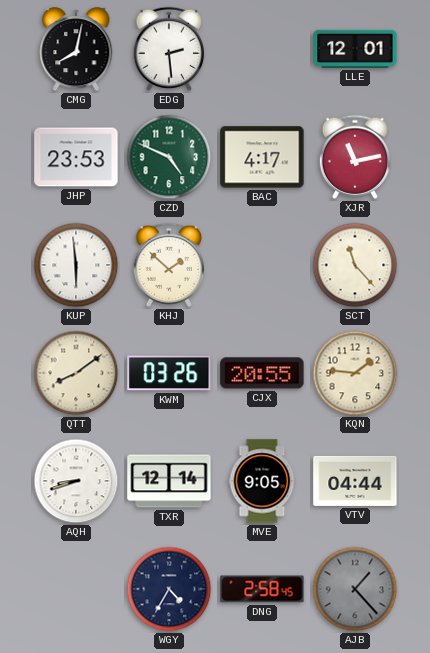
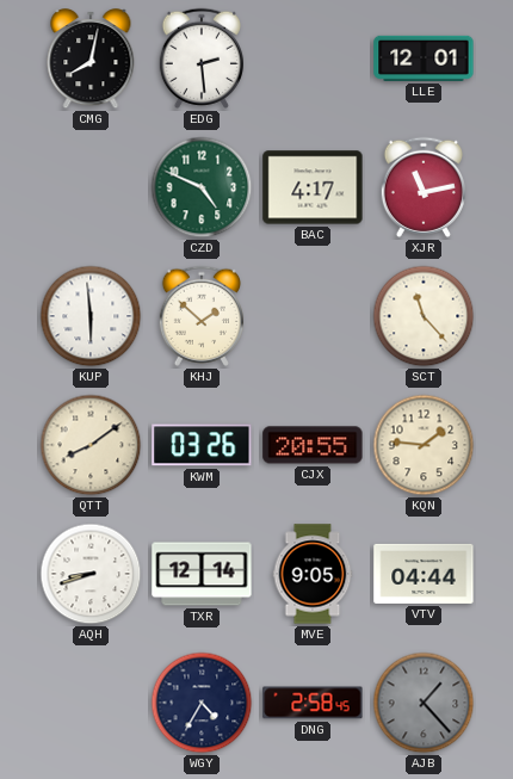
JHP: 23:53 -> none (76, 157)
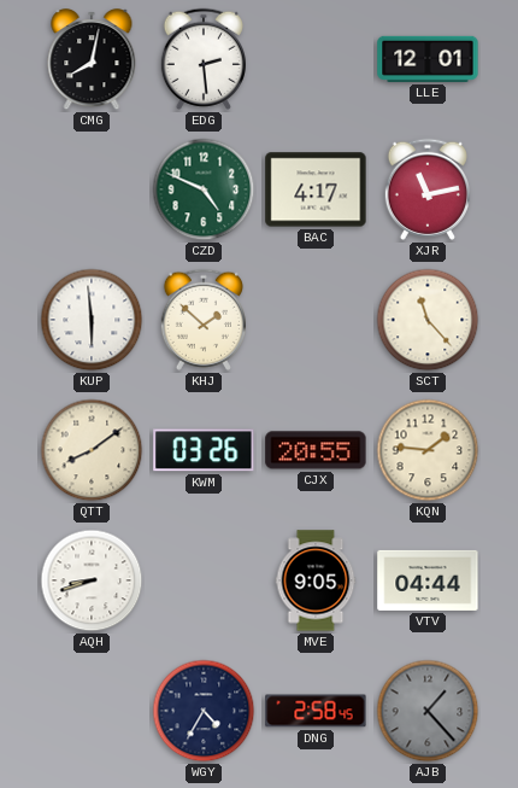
TXR: 12:14 -> none (202, 574)
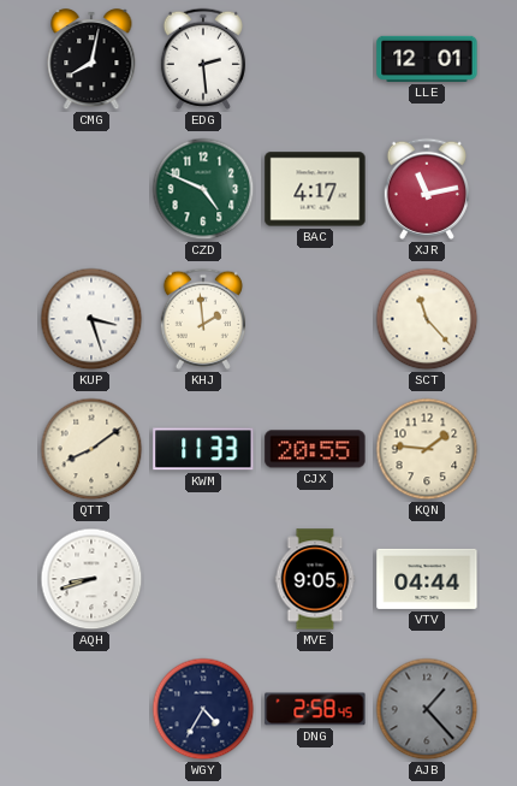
KUP: 5:59 -> 3:27 (91, 319)
KHJ: 1:52 -> 1:59 (203, 319)
KWM: 03:26 -> 11:33 (203, 449)
